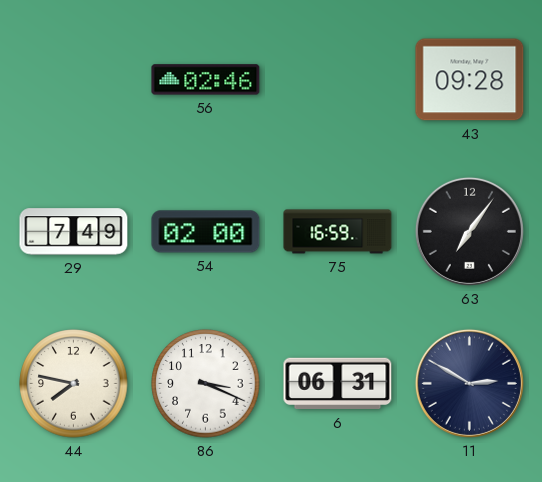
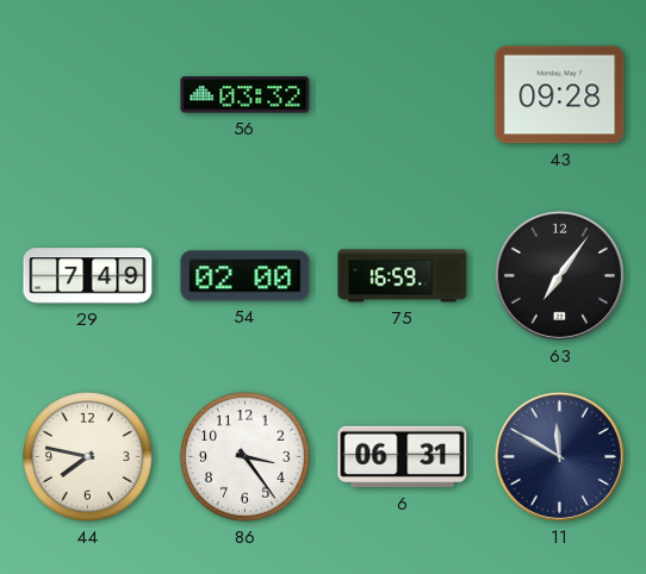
56: 02:46 -> 03:32 (246, 95)
86: 3:19 -> 3:24 (246, 457)
11: 2:50 -> 11:50 (559, 456)
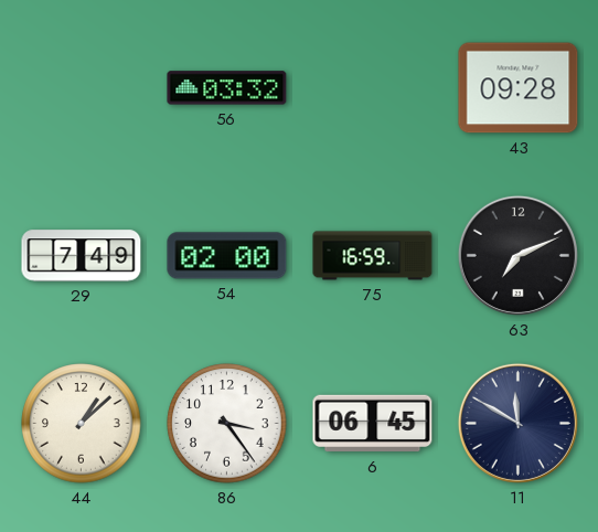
63: 7:06 -> 7:11 (517, 255)
44: 7:47 -> 1:08 (82, 424)
6: 06:31 -> 06:45 (373, 424)
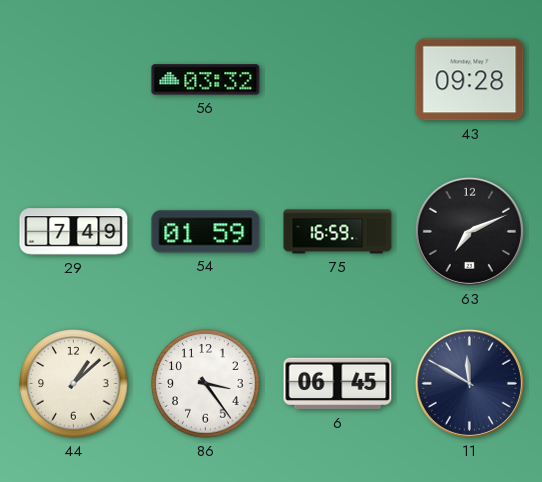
54: 02:00 -> 01:59 (206, 232)
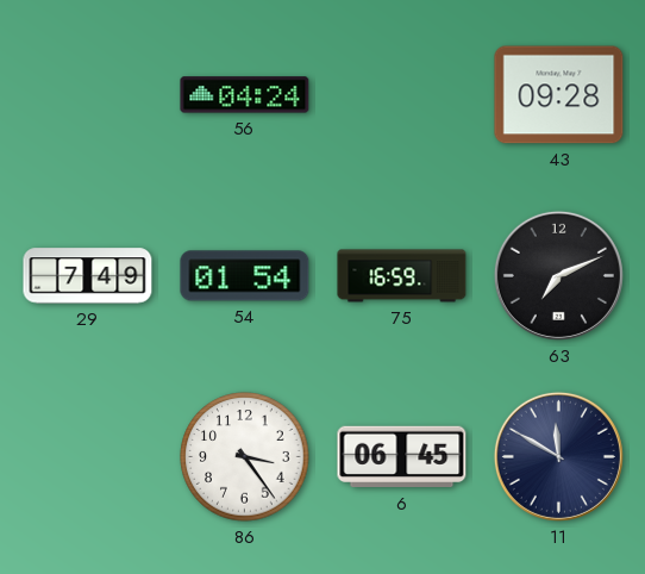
56: 03:32 -> 04:24 (245, 95)
54: 01:59 -> 01:54 (245, 276)
44: 1:08 -> none (74, 384)
